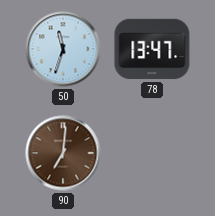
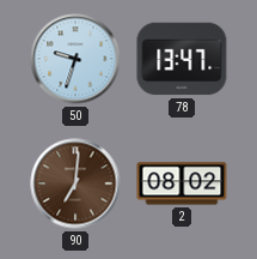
50: 11:33 -> 9:33 (75, 59)
2: none -> 08:02 (182, 183)
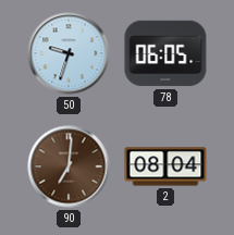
78: 13:47 -> 06:05 (165, 53)
2: 08:02 -> 08:04 (165, 166)
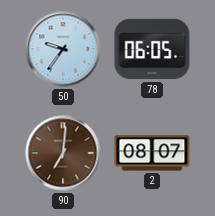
50: 9:33 -> 9:36 (63, 49)
2: 08:04 -> 08:07 (152, 153)
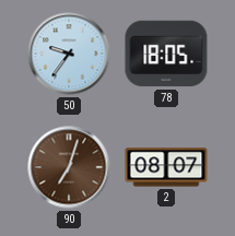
78: 06:05 -> 18:05 (166, 54)
90: 7:01 -> 7:03 (69, 167)
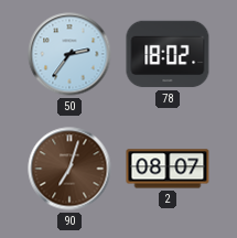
50: 9:36 -> 2:36 (69, 54)
78: 18:05 -> 18:02 (168, 54)
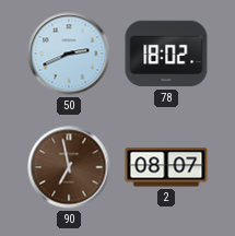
50: 2:36 -> 2:41 (69, 54)
90: 7:03 -> 6:58 (69, 167)
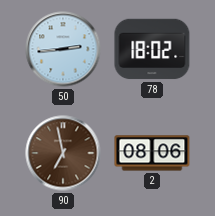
50: 2:41 -> 2:44 (63, 49)
2: 08:07 -> 08:06 (152, 153)
